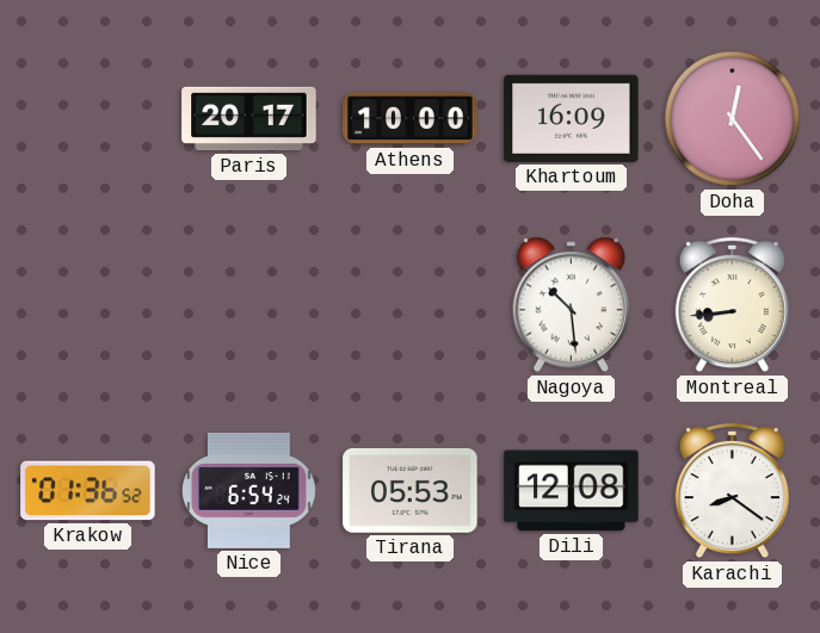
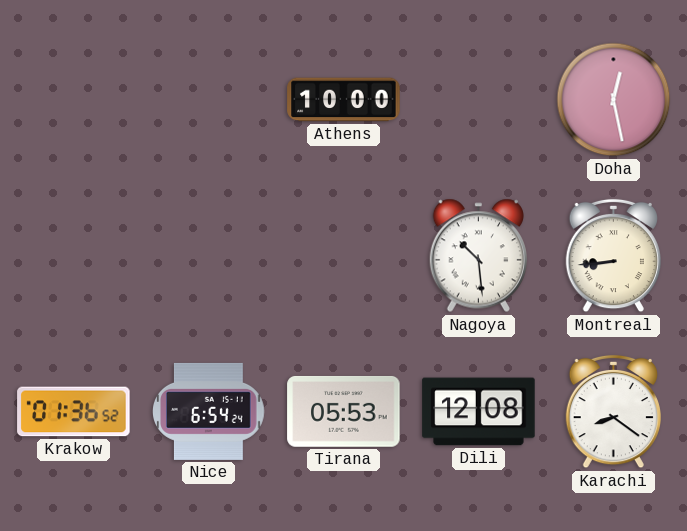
Paris: 20:17 -> none (249, 119)
Khartoum: 16:09 -> none (572, 118)
Doha: 12:24 -> 12:28 (614, 100)
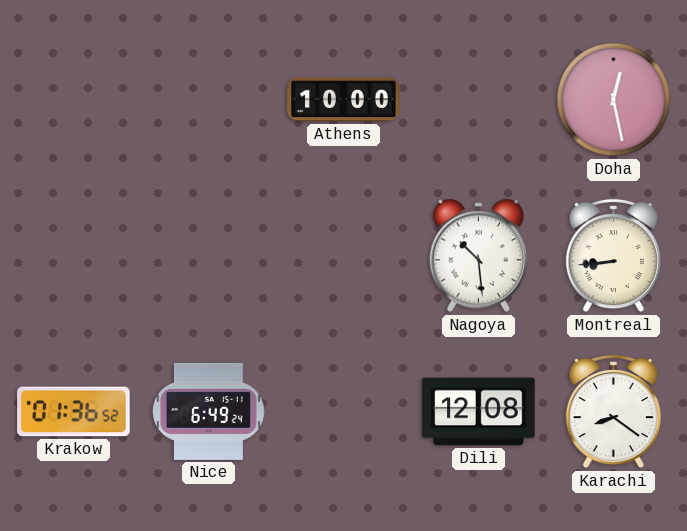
Nice: 6:54 -> 6:49 (209, 411)
Tirana: 05:53 -> none (344, 411)
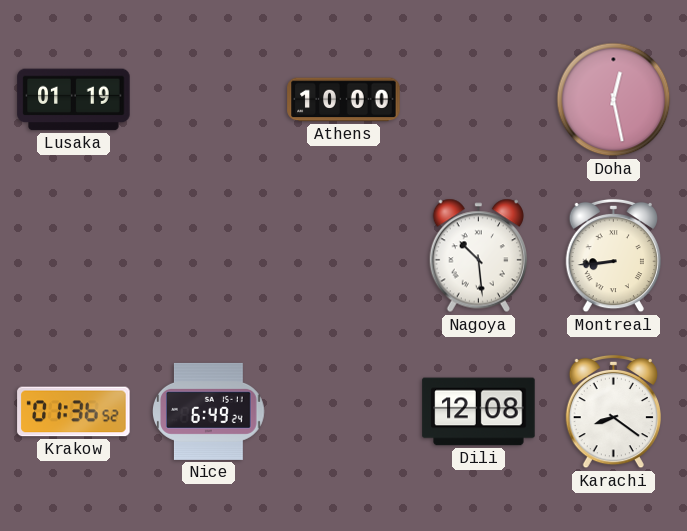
Lusaka: none -> 01:19 (74, 100)
